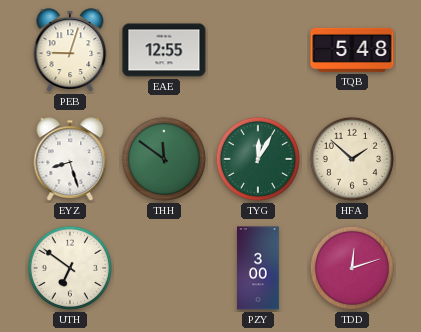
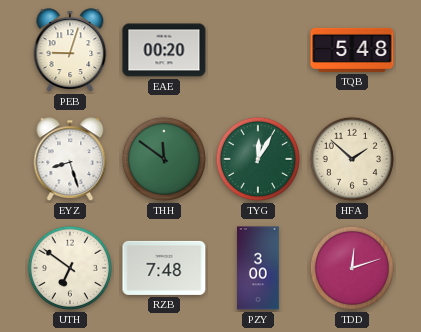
EAE: 12:55 -> 00:20 (164, 50)
RZB: none -> 7:48 (164, 268)
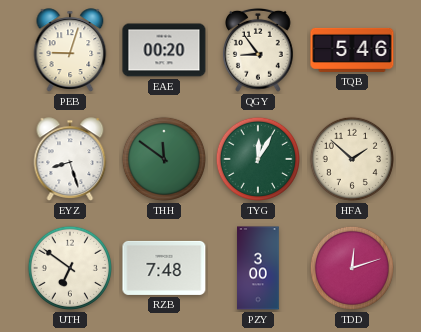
QGY: none -> 8:54 (259, 50)
TQB: 5:48 -> 5:46 (352, 50)
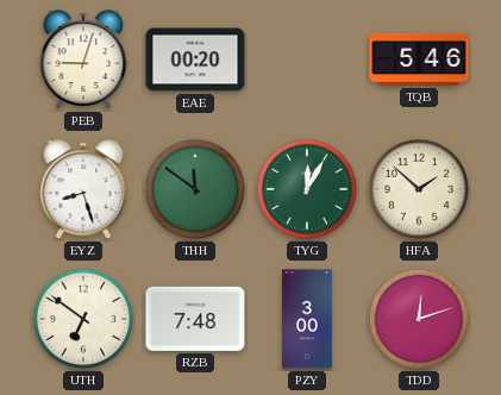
QGY: 8:54 -> none (259, 50)
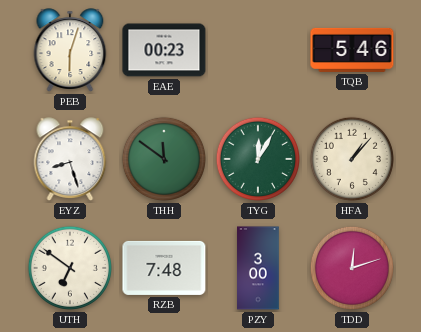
PEB: 9:03 -> 6:03 (70, 50)
EAE: 00:20 -> 00:23 (164, 50)
HFA: 1:52 -> 1:07 (352, 159)
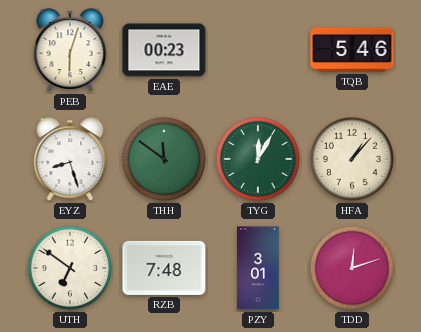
PZY: 3:00 -> 3:01 (258, 268)
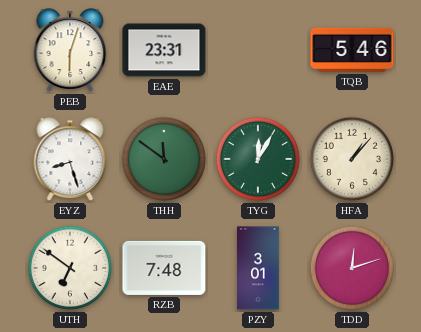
EAE: 00:23 -> 23:31 (164, 50)
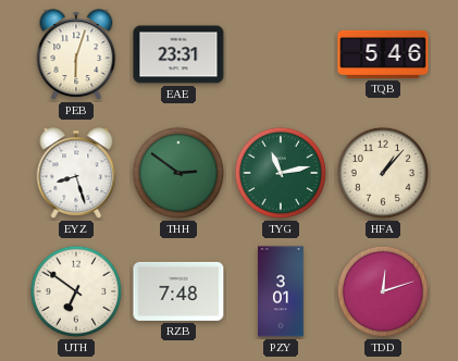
THH: 11:51 -> 2:51 (178, 173)
TYG: 12:05 -> 11:13 (281, 173)
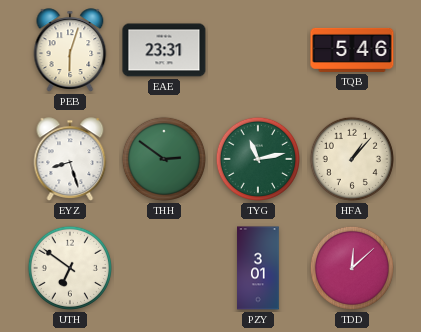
RZB: 7:48 -> none (178, 291)
TDD: 12:12 -> 12:08 (352, 268)
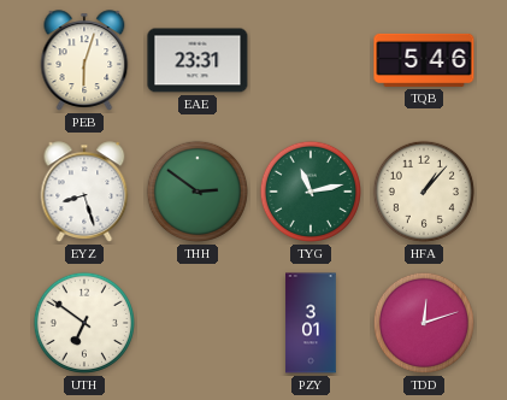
TDD: 12:08 -> 12:12 (424, 323)
